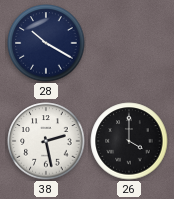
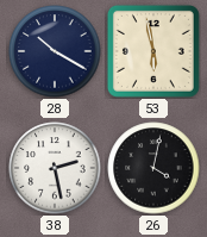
53: none -> 5:58 (153, 51)
26: 4:00 -> 4:02 (153, 168)
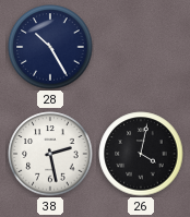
28: 10:20 -> 10:25 (50, 47)
53: 5:58 -> none (153, 51)
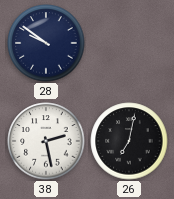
28: 10:25 -> 9:51 (46, 43)
26: 4:02 -> 7:02 (129, 141)
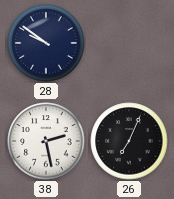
26: 7:02 -> 7:04 (129, 141)
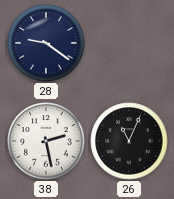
28: 9:51 -> 9:21 (46, 43)
26: 7:04 -> 11:04 (129, 141)
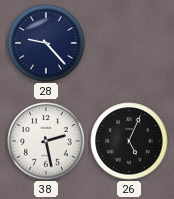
28: 9:21 -> 9:23 (46, 43)
26: 11:04 -> 5:04 (129, 141)
